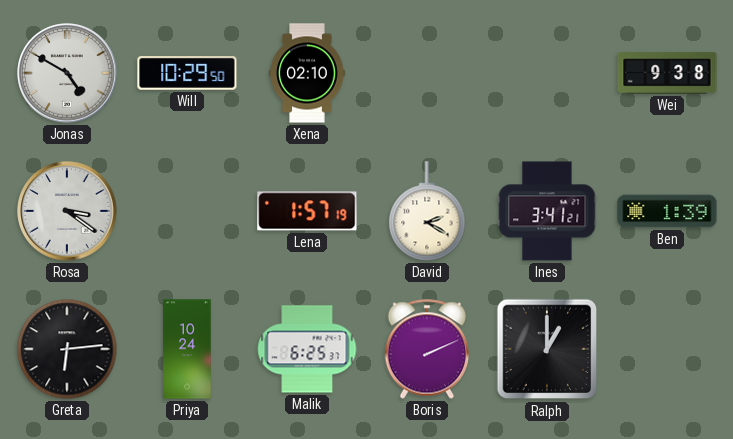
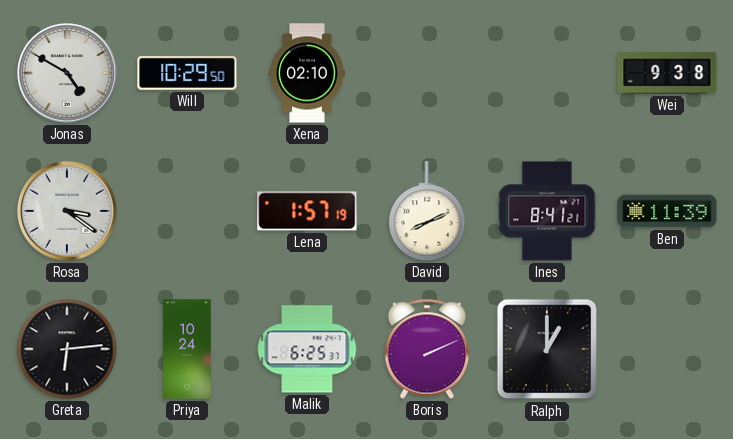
David: 2:20 -> 8:11 (427, 211)
Ines: 3:41 -> 8:41 (547, 211)
Ben: 1:39 -> 11:39 (667, 211)
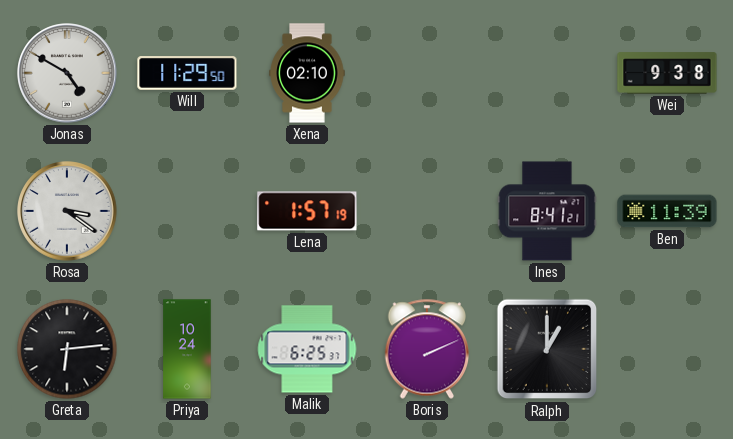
Will: 10:29 -> 11:29 (187, 73)
David: 8:11 -> none (427, 211)
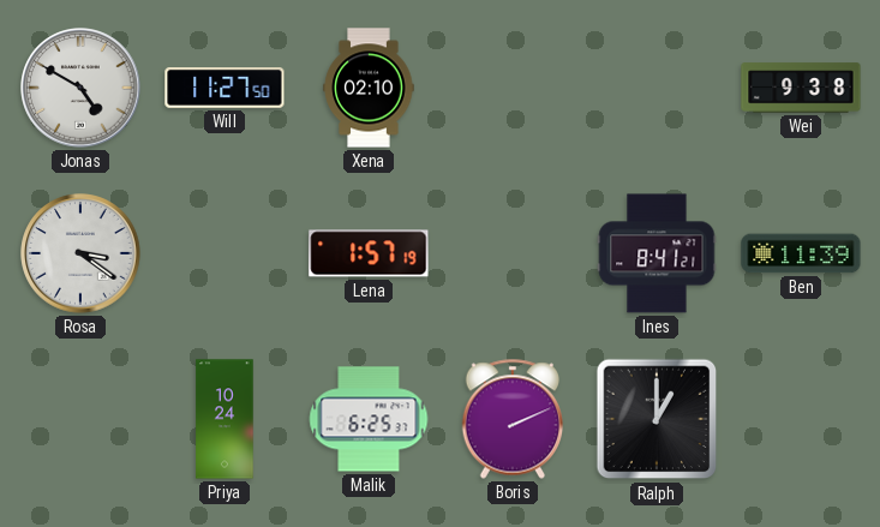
Will: 11:29 -> 11:27 (225, 88)
Greta: 6:14 -> none (67, 349)
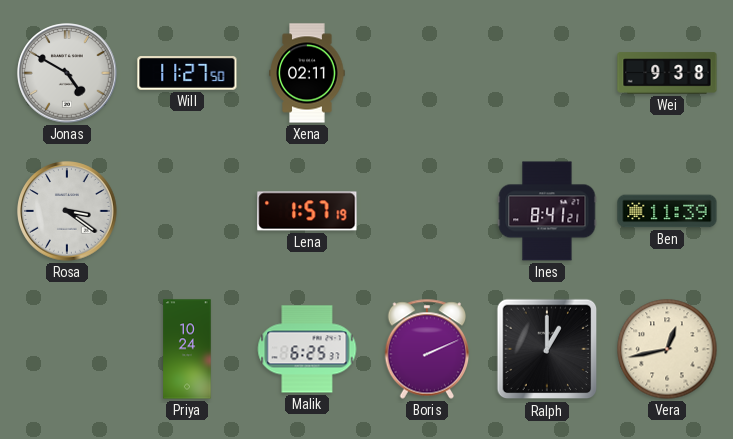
Xena: 02:10 -> 02:11 (307, 73)
Vera: none -> 12:43 (667, 349)
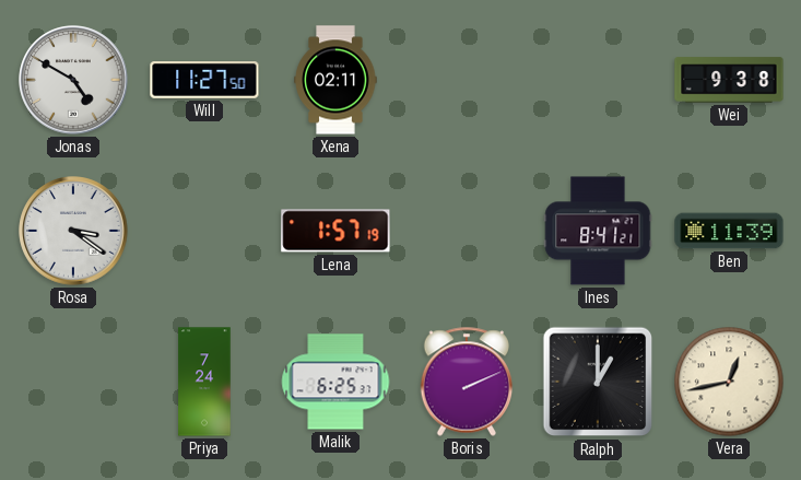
Priya: 10:24 -> 7:24 (204, 382)
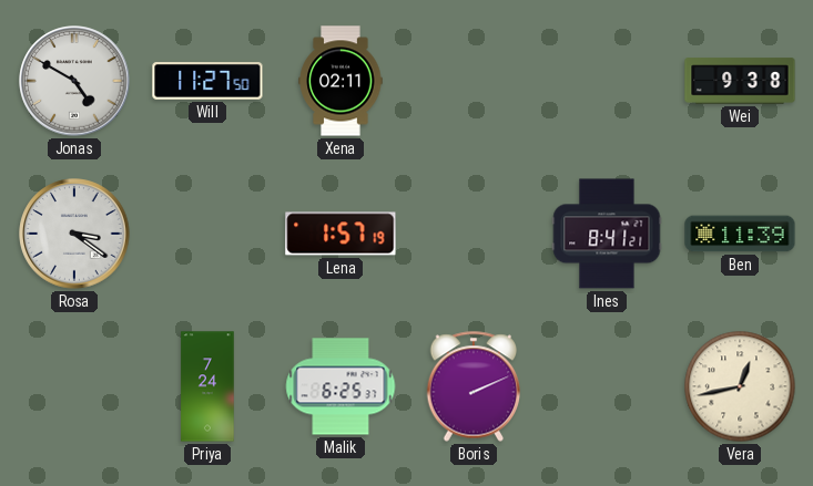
Ralph: 1:00 -> none (598, 382)
